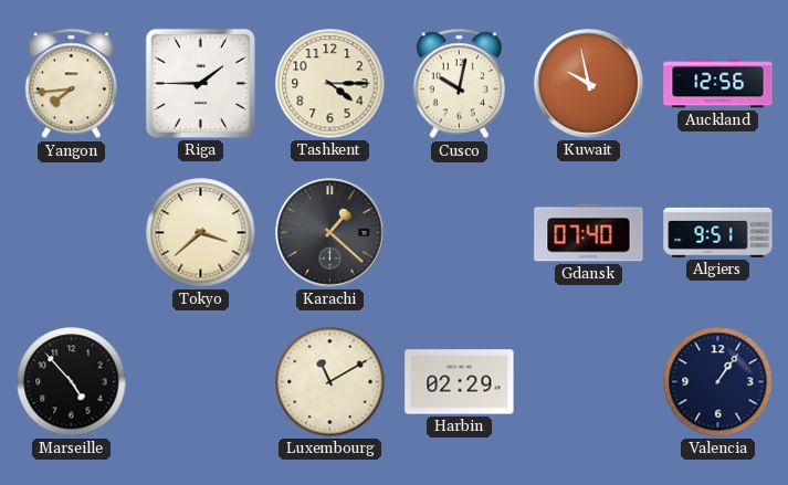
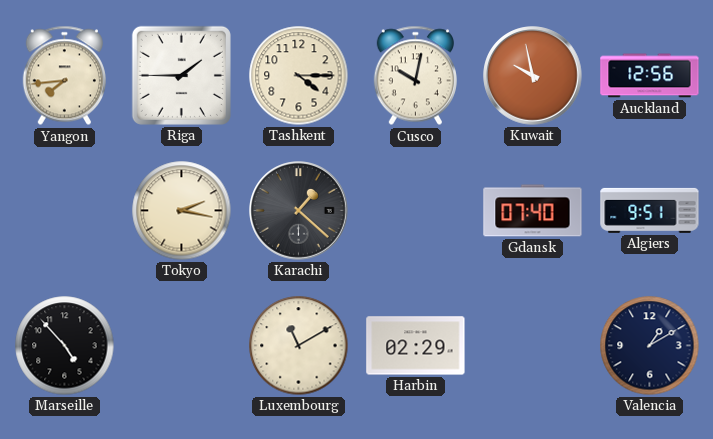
Tokyo: 3:38 -> 2:17 (182, 211)
Valencia: 1:06 -> 1:10 (650, 346)
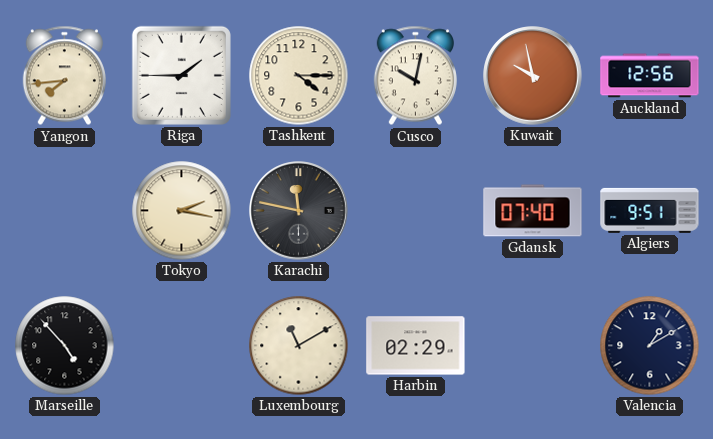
Karachi: 1:22 -> 11:47 (299, 211)
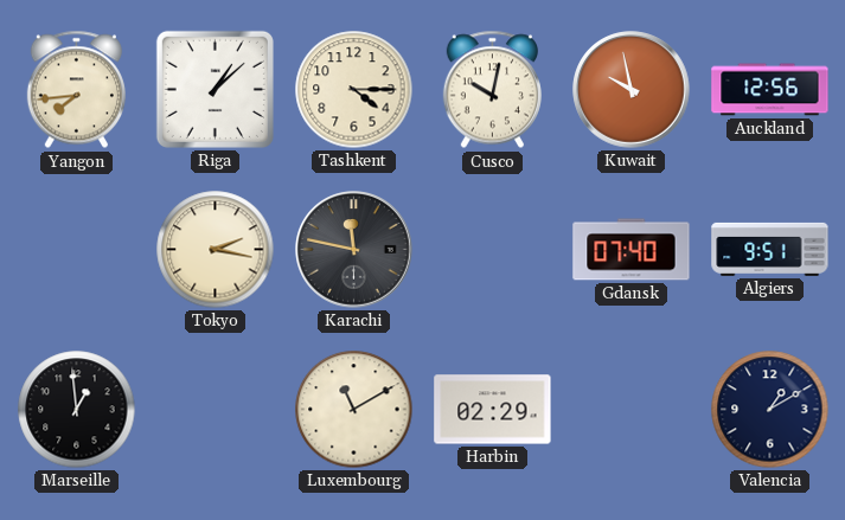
Riga: 1:45 -> 1:08 (215, 89)
Marseille: 4:53 -> 12:59 (77, 410)
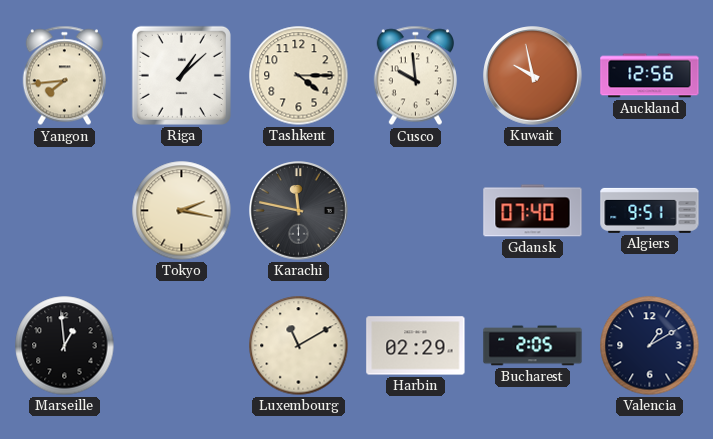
Cusco: 10:02 -> 9:59 (415, 76)
Bucharest: none -> 2:05 (533, 346)
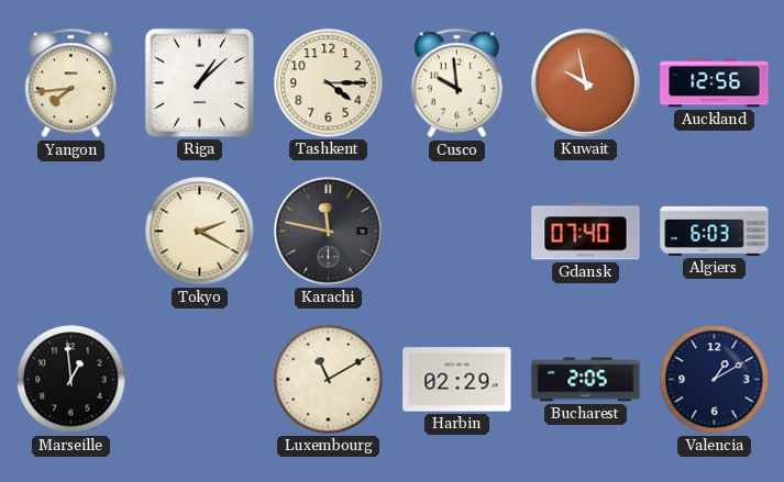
Tokyo: 2:17 -> 2:20 (200, 232)
Algiers: 9:51 -> 6:03 (715, 231)
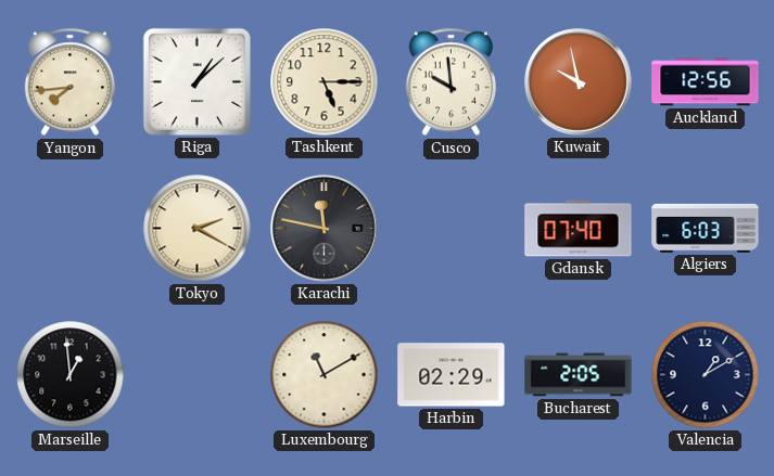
Tashkent: 4:15 -> 5:15 (325, 82)
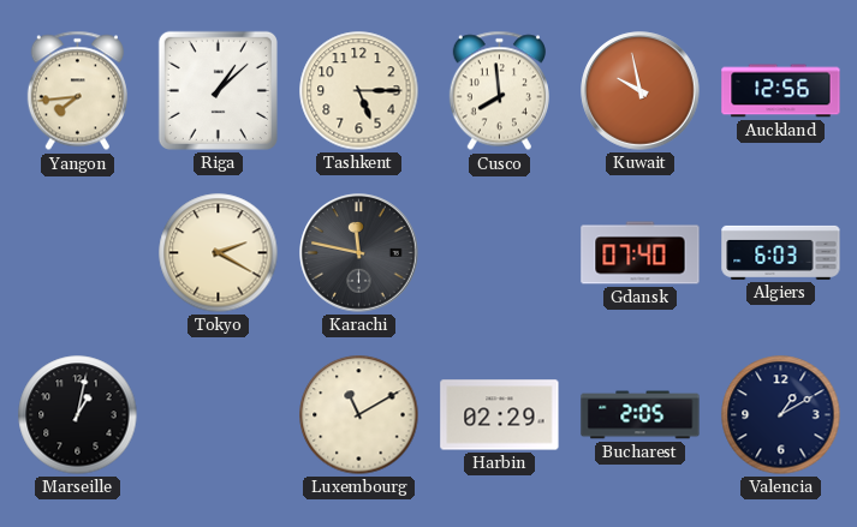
Cusco: 9:59 -> 7:59 (499, 91)
Marseille: 12:59 -> 1:02 (78, 415)
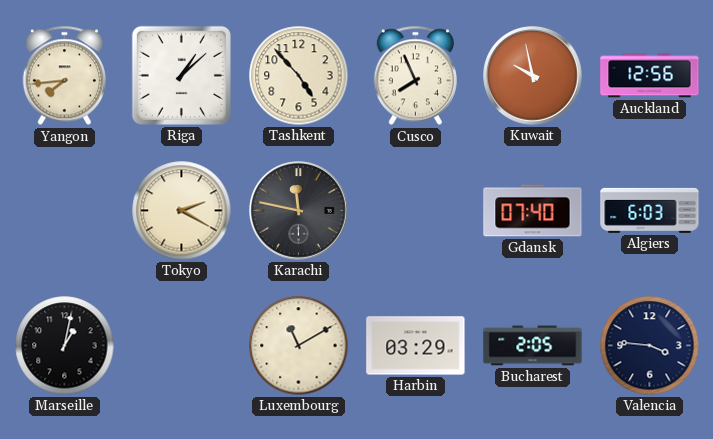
Tashkent: 5:15 -> 4:53 (299, 76)
Cusco: 7:59 -> 7:56 (415, 76)
Harbin: 02:29 -> 03:29 (416, 346)
Valencia: 1:10 -> 3:46 (650, 346)
